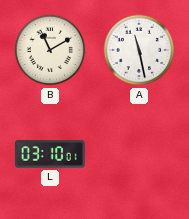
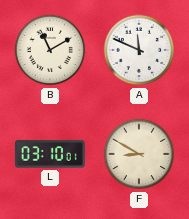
A: 11:28 -> 11:49 (139, 50)
F: none -> 8:50 (139, 154)
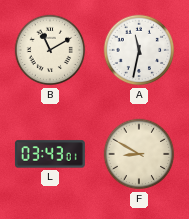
A: 11:49 -> 11:32 (139, 50)
L: 03:10 -> 03:43 (50, 154)
